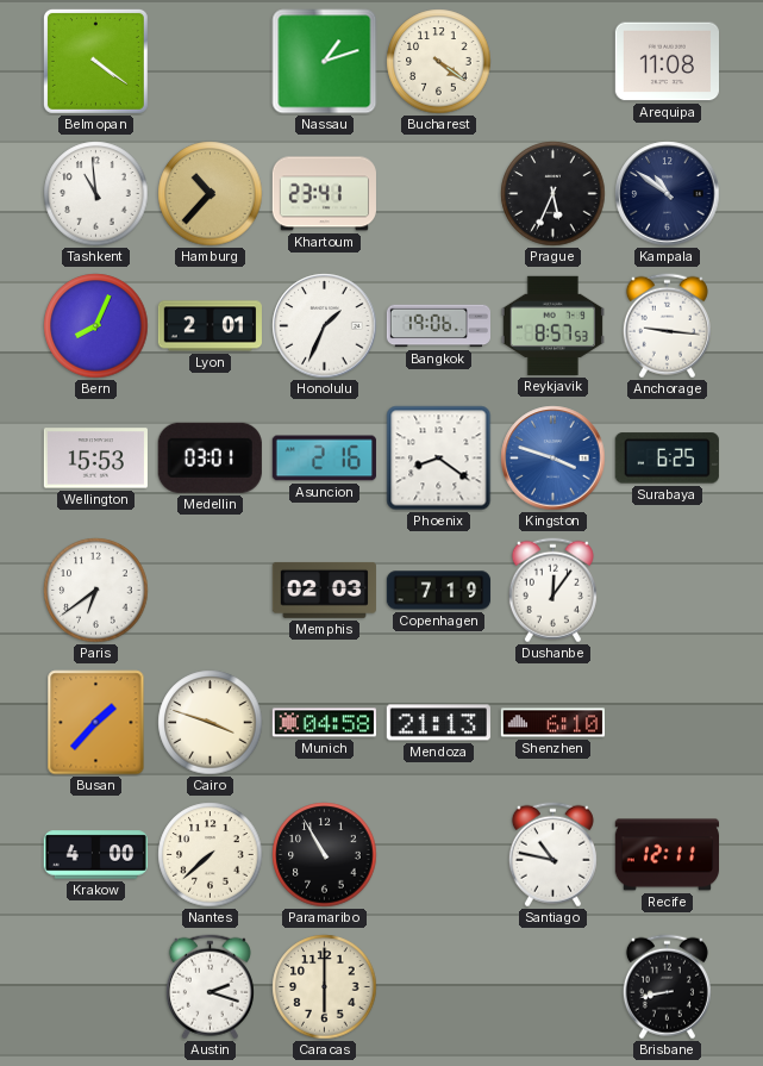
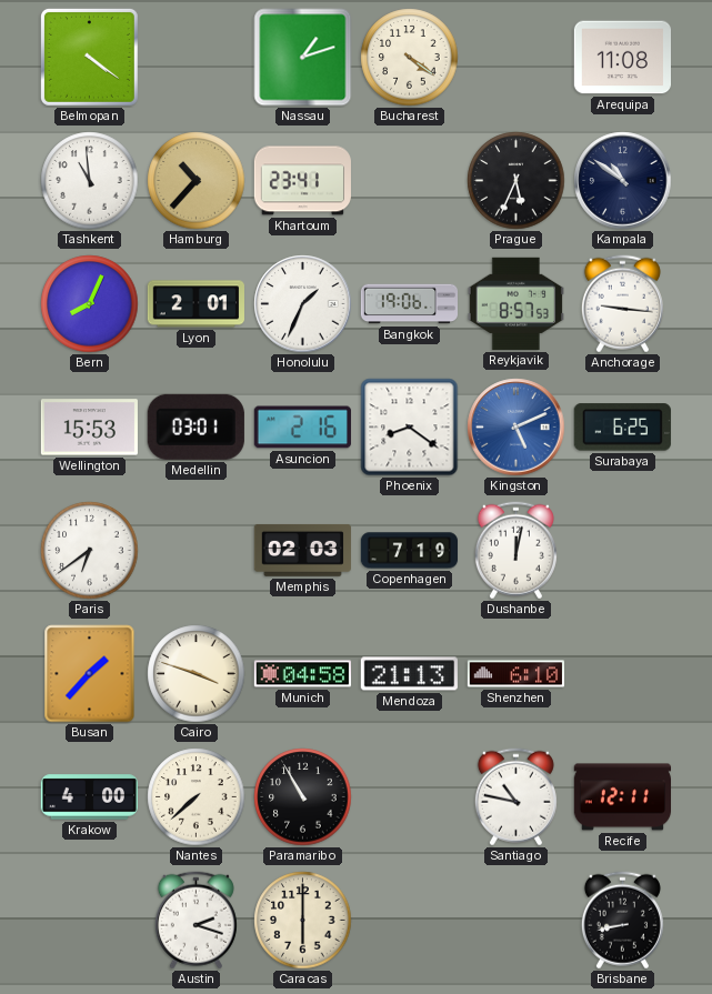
Kingston: 3:48 -> 5:11 (517, 428)
Dushanbe: 12:06 -> 12:02 (515, 551)
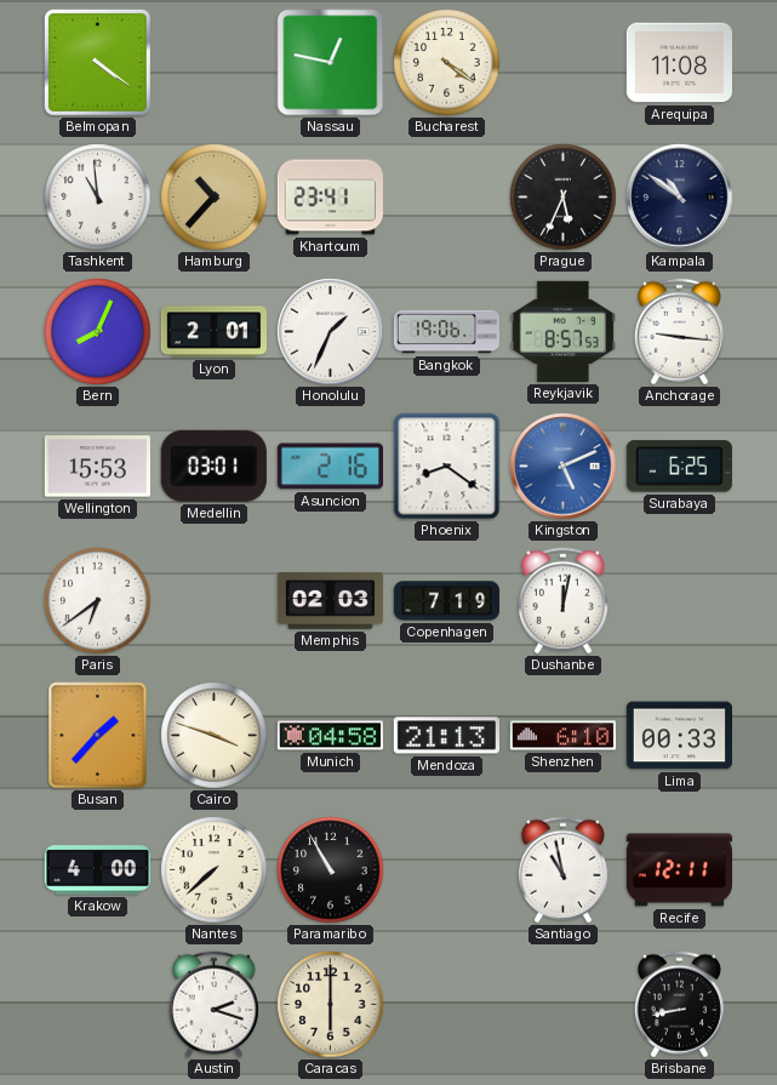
Nassau: 1:12 -> 12:47 (331, 63)
Lima: none -> 00:33 (679, 736)
Santiago: 10:47 -> 10:58 (562, 870)
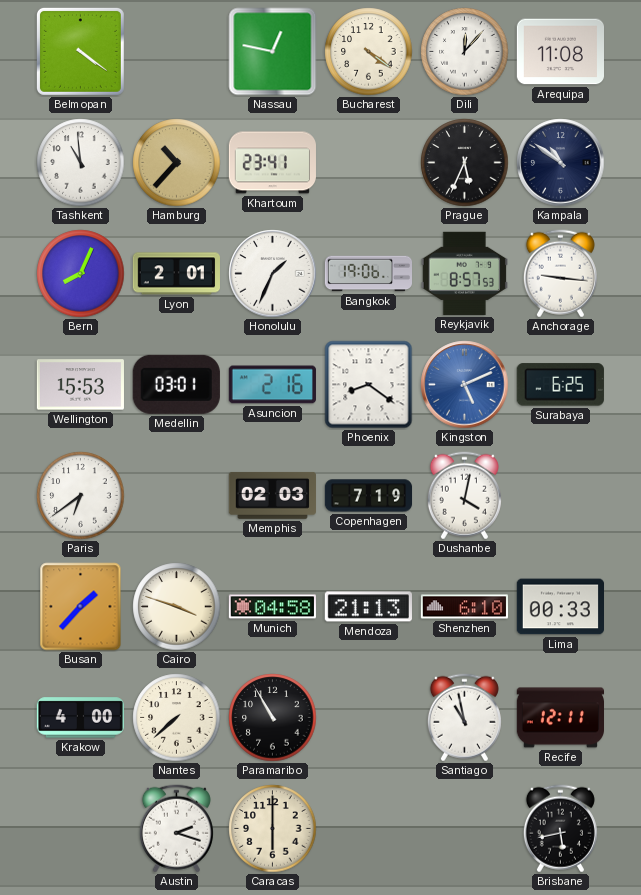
Dili: none -> 12:07 (465, 52)
Dushanbe: 12:02 -> 4:02 (464, 496)
Brisbane: 8:43 -> 5:43 (560, 829)
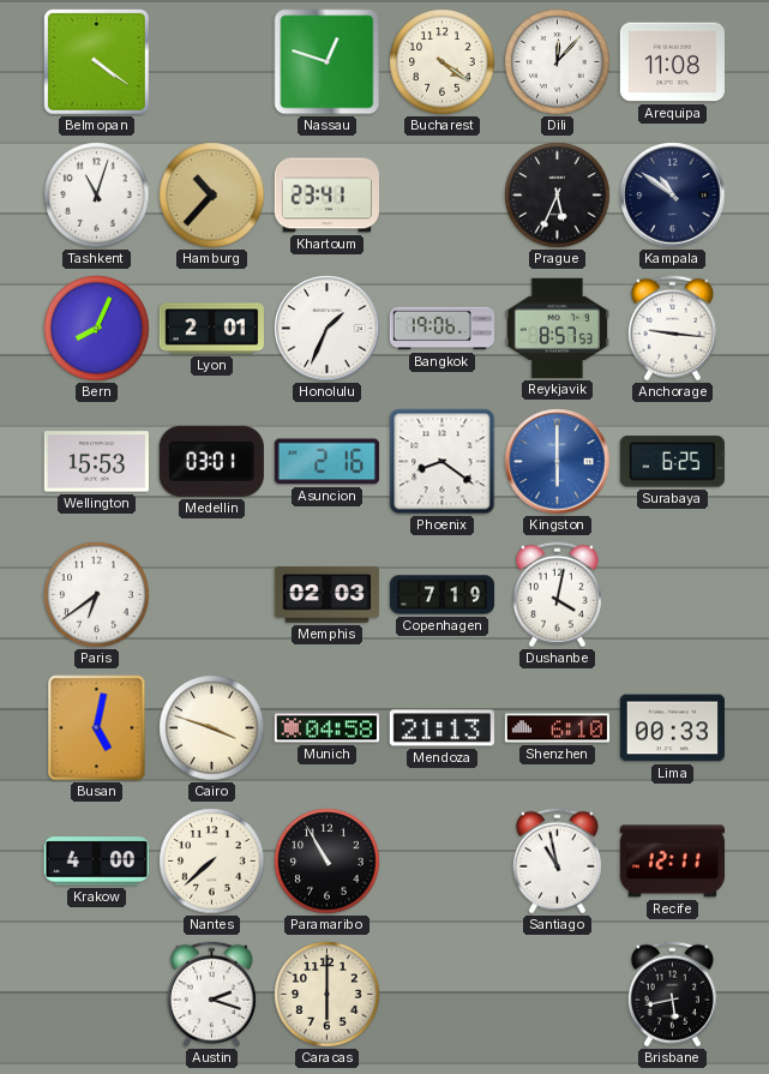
Nassau: 12:47 -> 12:48 (328, 62)
Tashkent: 10:59 -> 11:03 (97, 196)
Kingston: 5:11 -> 6:00 (558, 462)
Busan: 1:37 -> 5:02 (97, 728)
